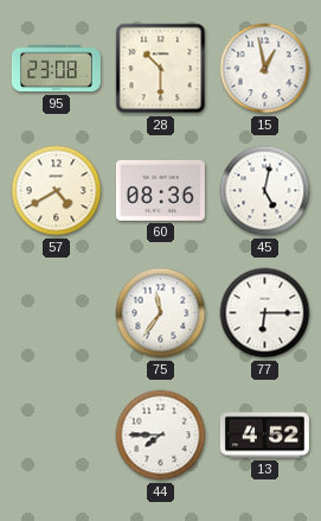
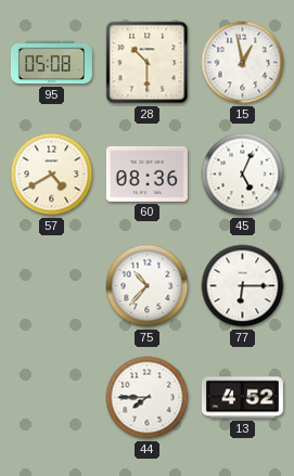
95: 23:08 -> 05:08 (51, 63)
45: 5:02 -> 5:04 (243, 175)
75: 11:36 -> 10:37 (148, 286)
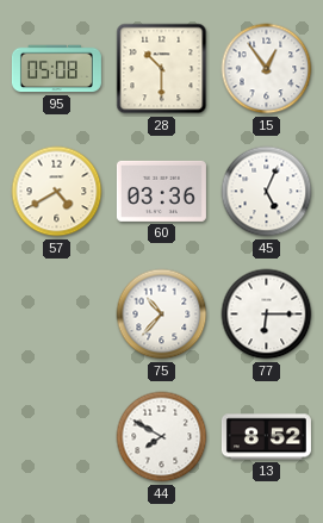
15: 12:58 -> 12:54 (267, 69)
60: 08:36 -> 03:36 (161, 191)
44: 7:45 -> 7:50 (162, 437)
13: 4:52 -> 8:52 (266, 437)
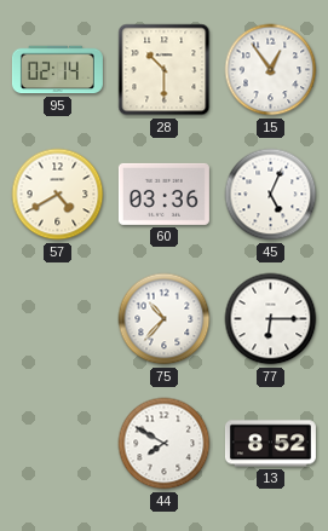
95: 05:08 -> 02:14 (57, 70)
